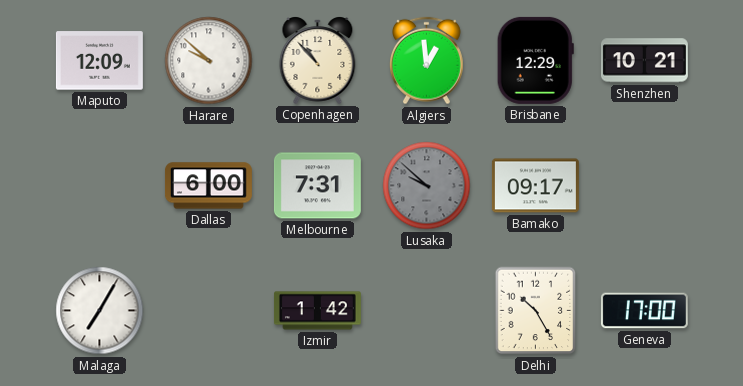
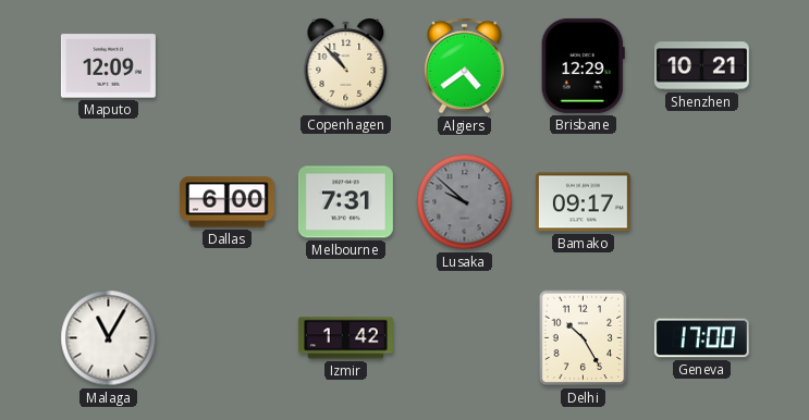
Harare: 9:52 -> none (209, 61)
Algiers: 12:59 -> 4:39 (465, 66)
Malaga: 7:05 -> 11:05 (109, 338)
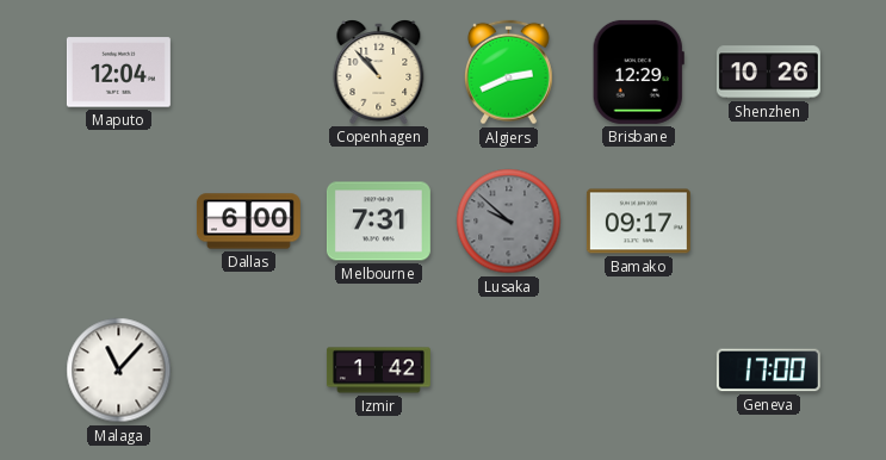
Maputo: 12:09 -> 12:04 (118, 73)
Algiers: 4:39 -> 2:41 (509, 73)
Shenzhen: 10:21 -> 10:26 (768, 73)
Malaga: 11:05 -> 11:07 (119, 371)
Delhi: 10:25 -> none (584, 338)
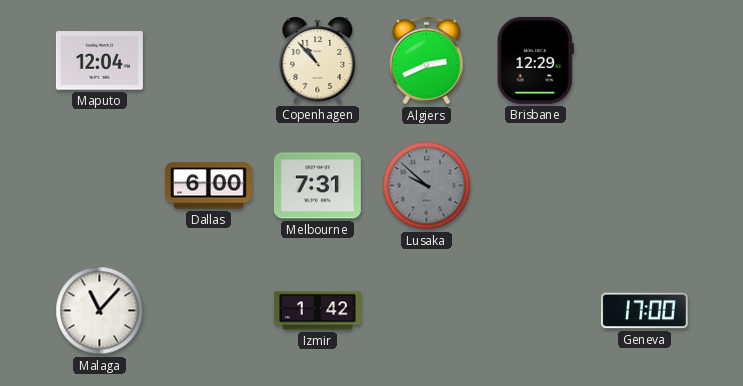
Shenzhen: 10:26 -> none (768, 73)
Bamako: 09:17 -> none (638, 222)
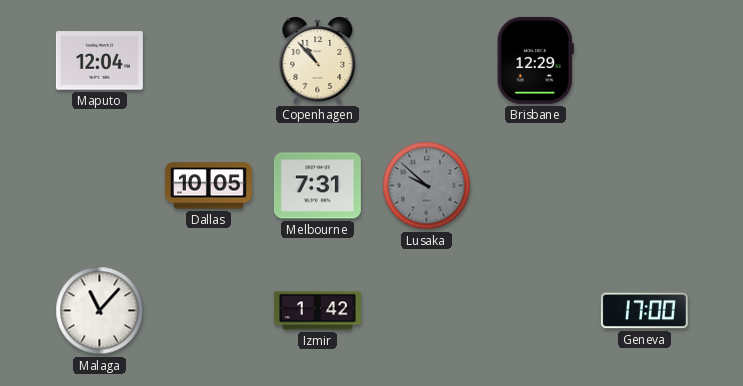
Algiers: 2:41 -> none (427, 61)
Dallas: 6:00 -> 10:05 (208, 186)
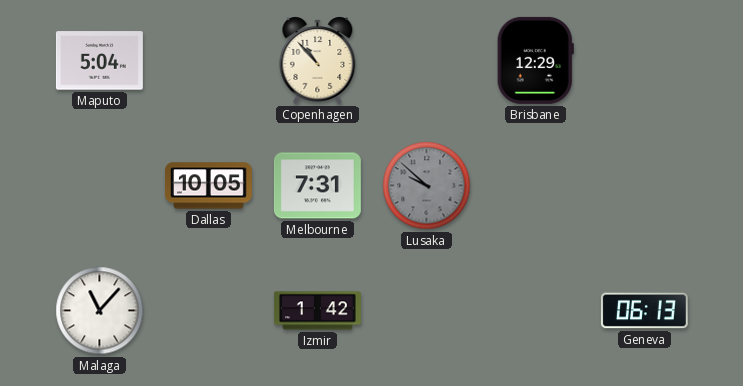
Maputo: 12:04 -> 5:04 (99, 61)
Geneva: 17:00 -> 06:13 (644, 311)
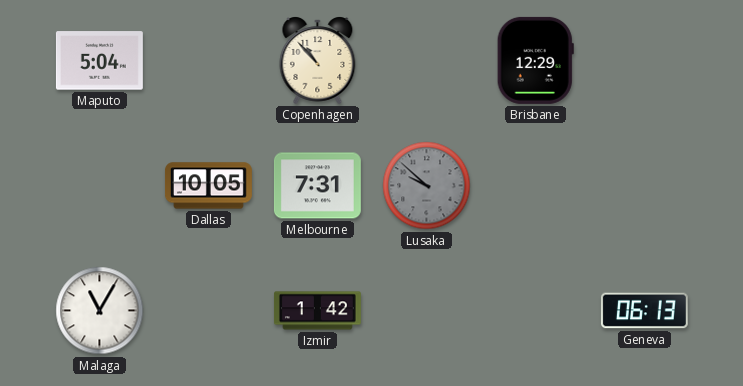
Malaga: 11:07 -> 11:05 (100, 311)
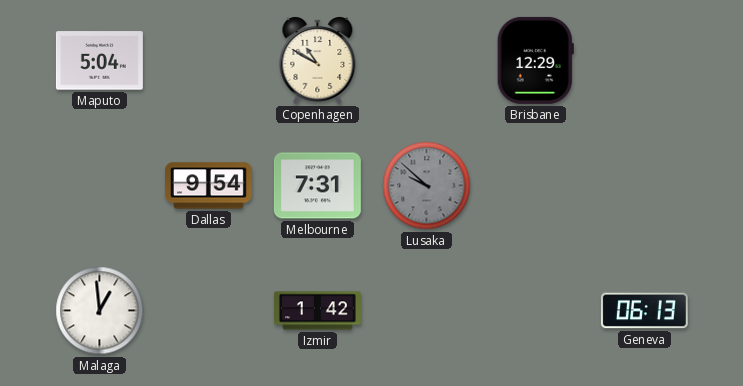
Copenhagen: 10:53 -> 10:50 (318, 61)
Dallas: 10:05 -> 9:54 (208, 186)
Malaga: 11:05 -> 12:59 (100, 311)
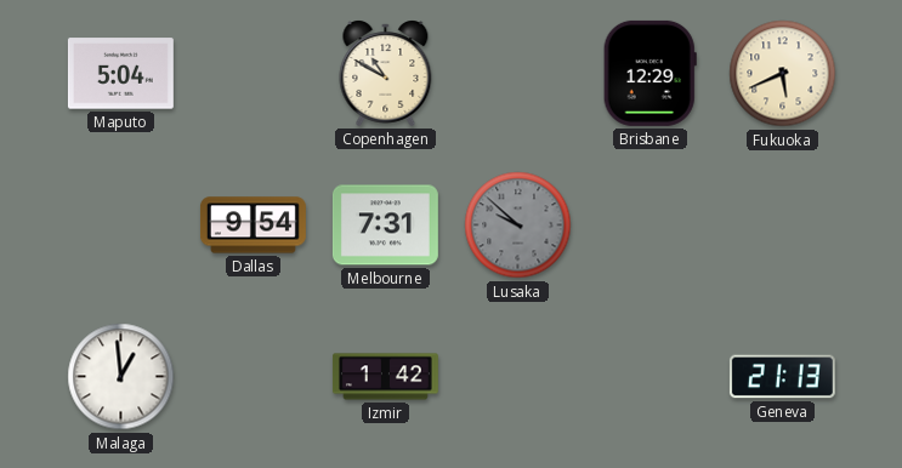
Fukuoka: none -> 5:41 (783, 74)
Geneva: 06:13 -> 21:13 (782, 377)
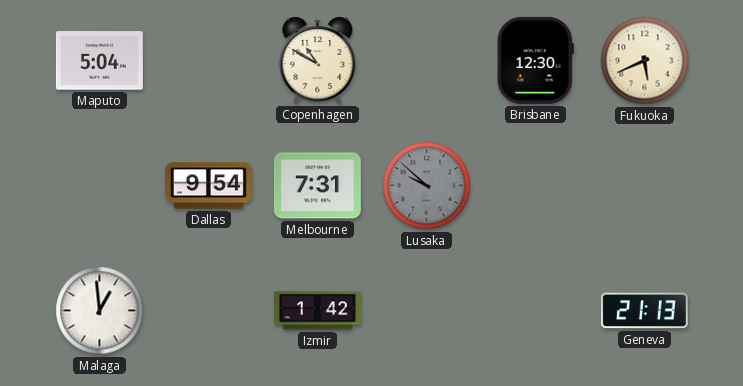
Brisbane: 12:29 -> 12:30 (535, 60)
